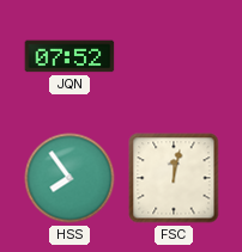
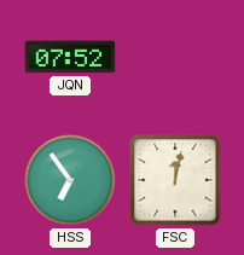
HSS: 7:54 -> 6:54 (70, 180)
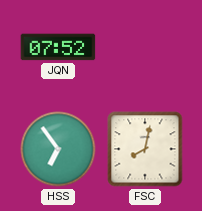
FSC: 12:02 -> 8:02 (145, 149)
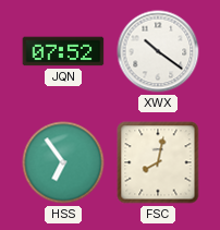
XWX: none -> 10:21 (158, 51)
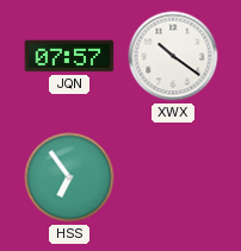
JQN: 07:52 -> 07:57 (69, 56)
FSC: 8:02 -> none (158, 162)
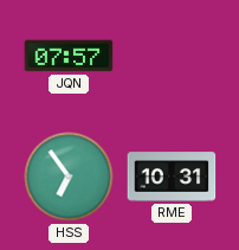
XWX: 10:21 -> none (173, 56)
RME: none -> 10:31 (172, 177)
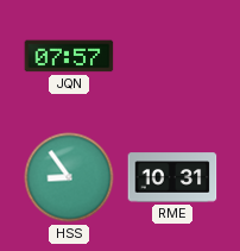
HSS: 6:54 -> 8:54 (69, 177)
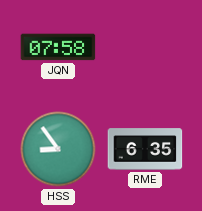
JQN: 07:57 -> 07:58 (58, 47)
RME: 10:31 -> 6:35 (145, 149)
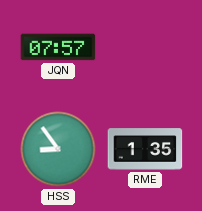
JQN: 07:58 -> 07:57 (58, 47)
RME: 6:35 -> 1:35 (145, 149)
